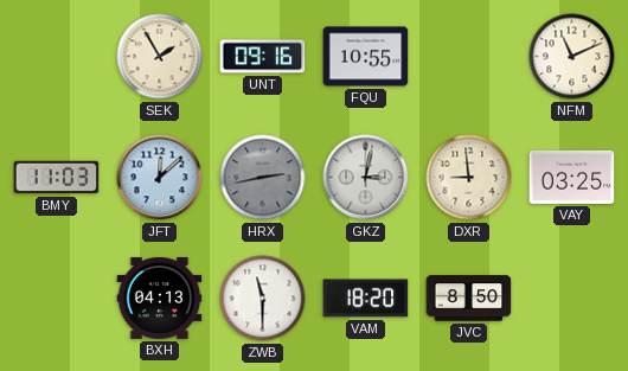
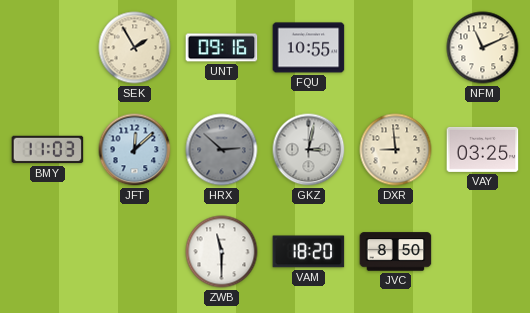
HRX: 2:43 -> 2:52 (222, 150)
BXH: 04:13 -> none (160, 298)
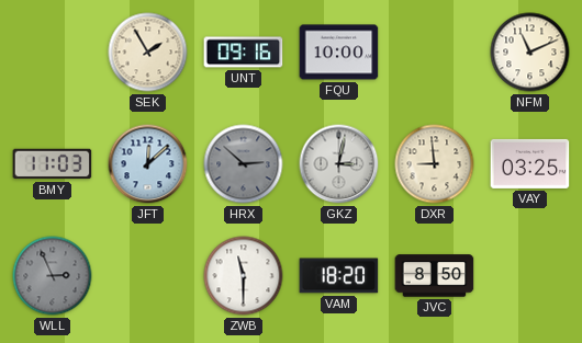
FQU: 10:55 -> 10:00 (339, 53)
WLL: none -> 2:56 (53, 276)
